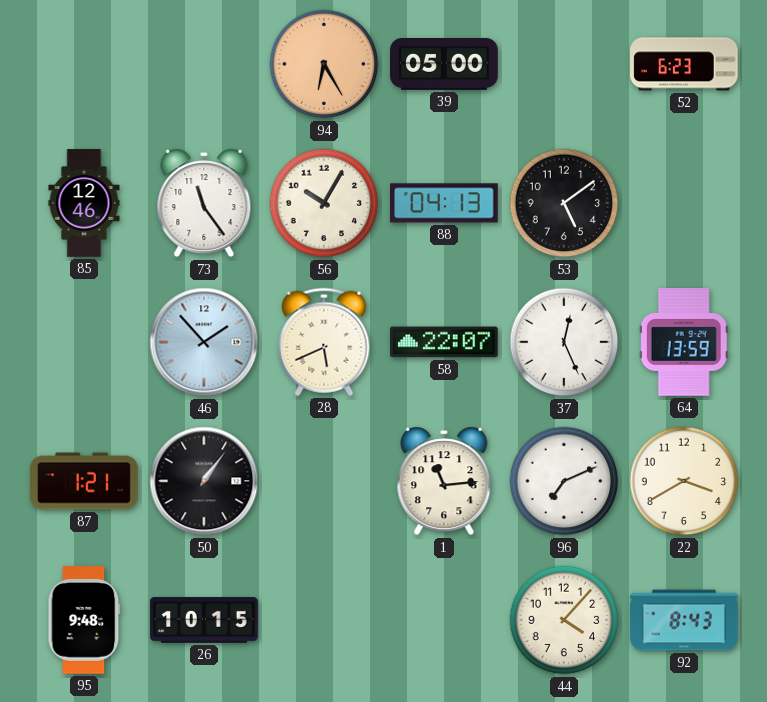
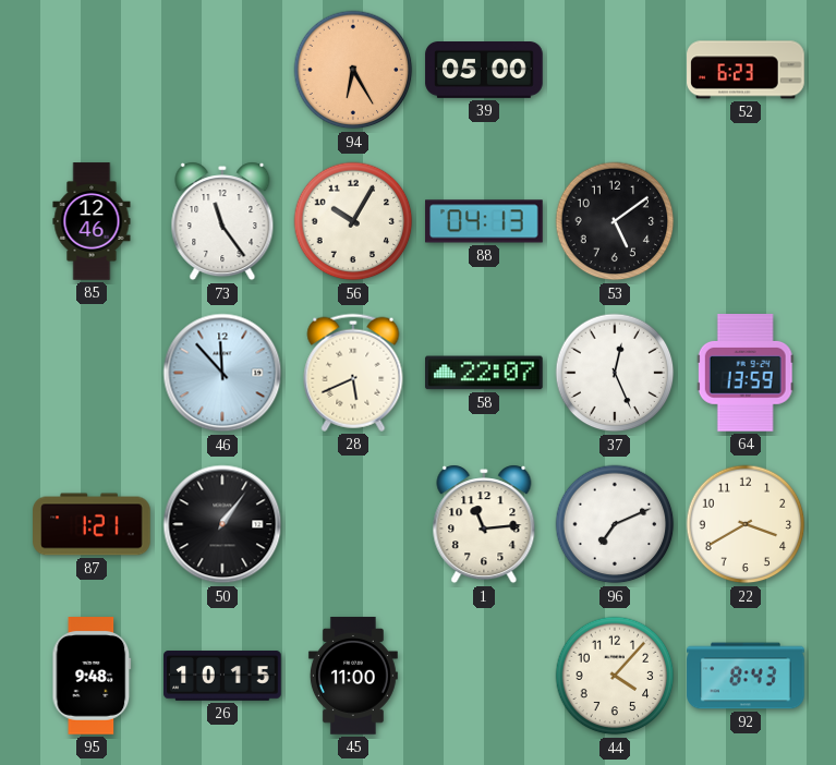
46: 1:53 -> 11:53 (222, 373)
45: none -> 11:00 (353, 676)
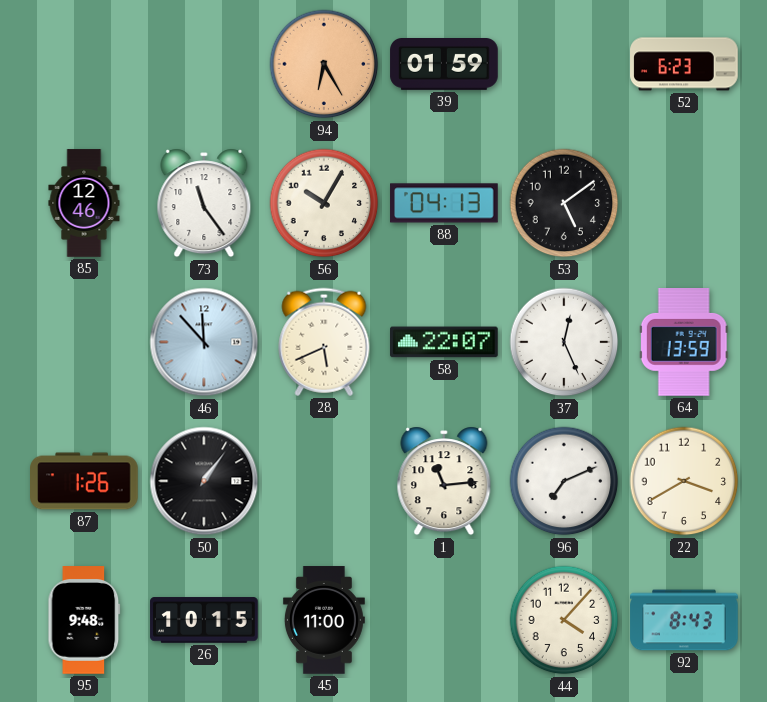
39: 05:00 -> 01:59 (444, 65)
87: 1:21 -> 1:26 (84, 481)
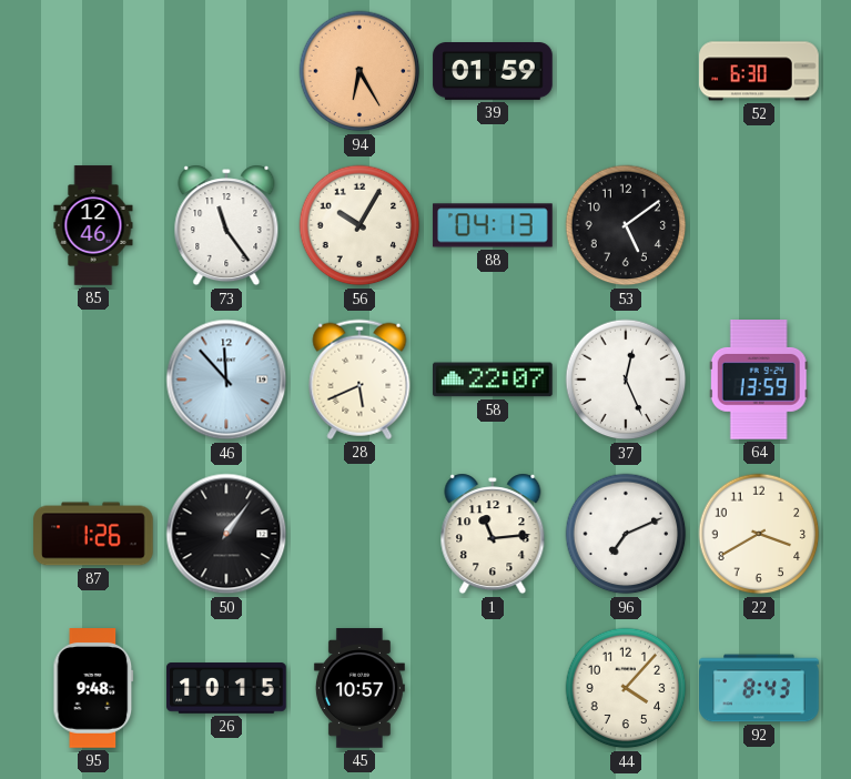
52: 6:23 -> 6:30 (759, 71)
45: 11:00 -> 10:57 (359, 688)
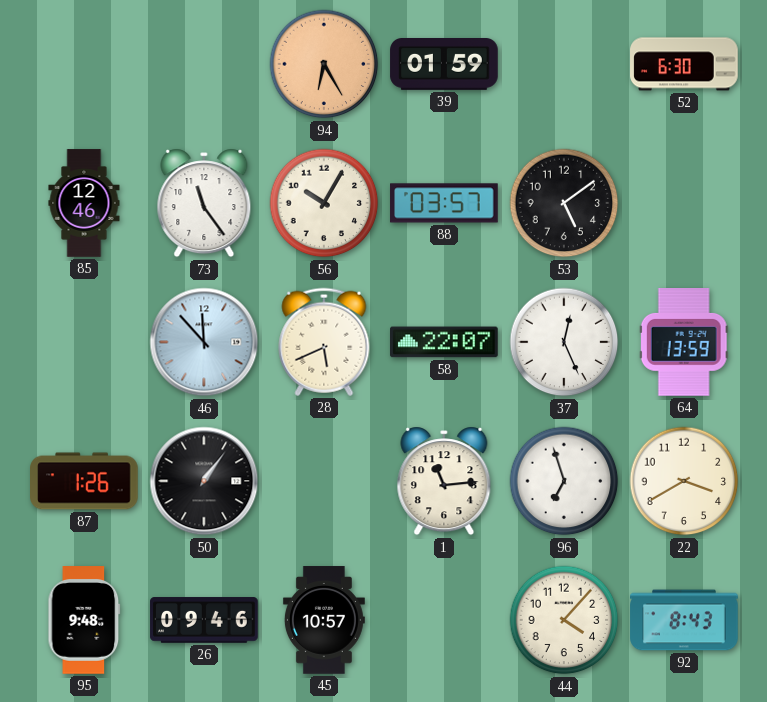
88: 04:13 -> 03:57 (444, 203)
96: 7:11 -> 6:57 (564, 481)
26: 10:15 -> 09:46 (204, 620)
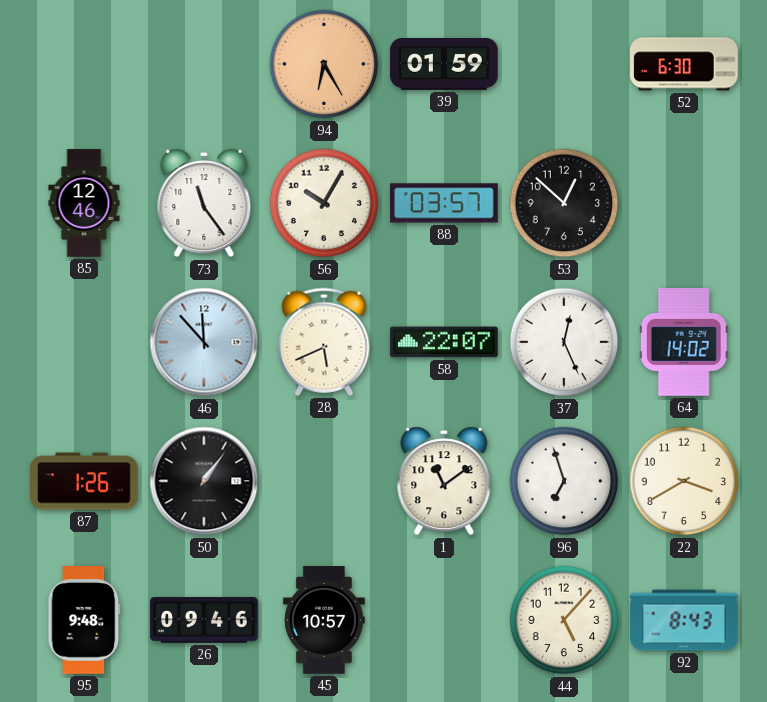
53: 5:09 -> 12:52 (564, 203)
64: 13:59 -> 14:02 (684, 343)
1: 11:14 -> 11:09 (444, 481)
44: 4:07 -> 5:07 (564, 620)
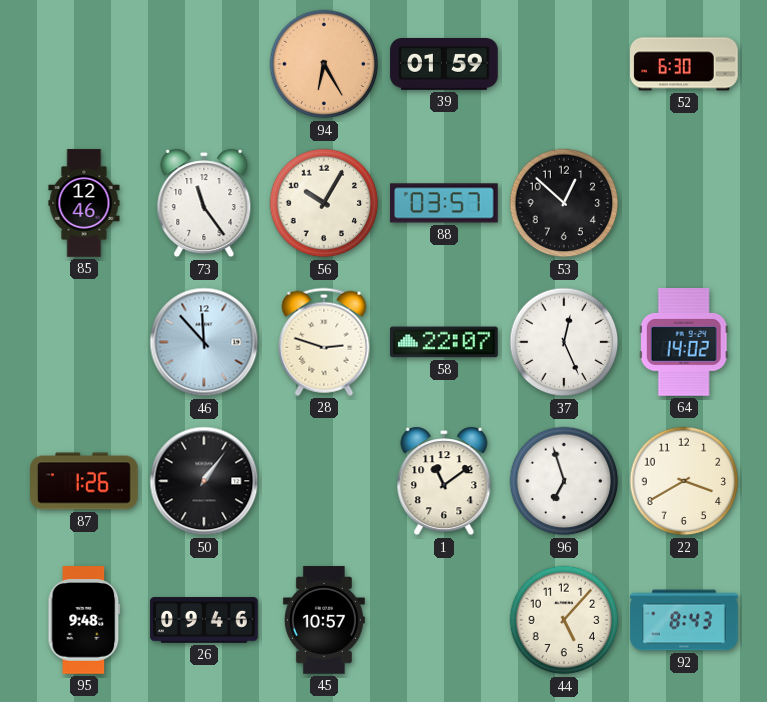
28: 5:41 -> 2:48 (324, 342)
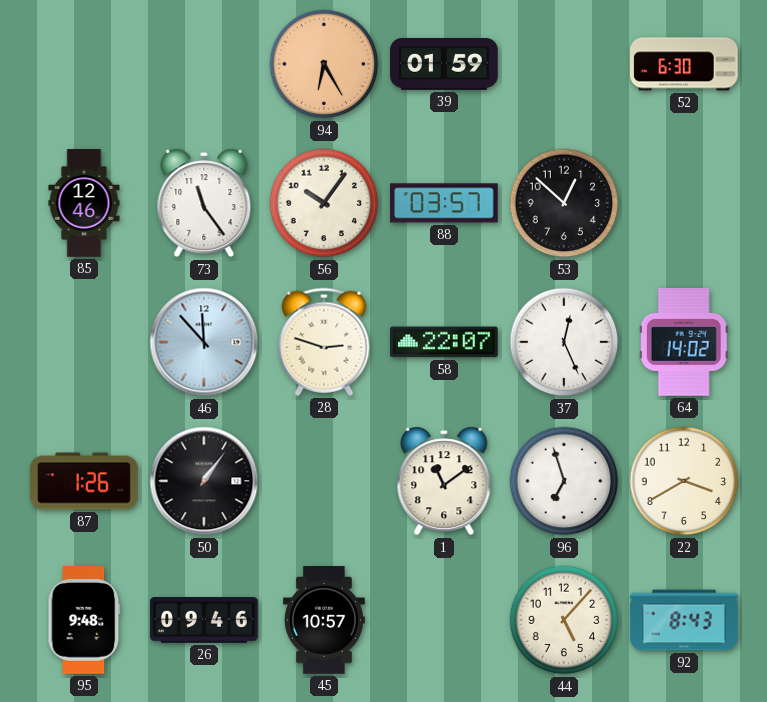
56: 10:05 -> 10:06 (324, 203)
